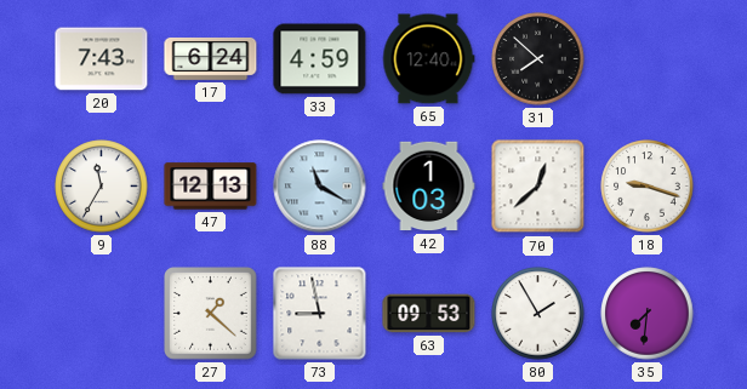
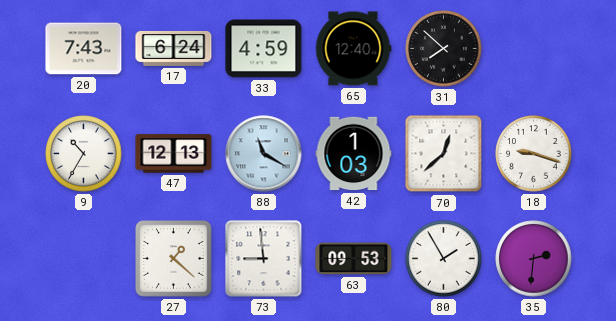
9: 11:35 -> 10:35 (84, 154)
73: 8:58 -> 8:59 (264, 259)
35: 7:31 -> 2:31 (534, 259)
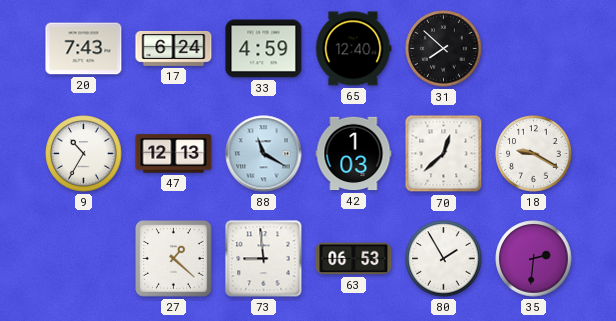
18: 9:18 -> 9:20 (534, 154)
63: 09:53 -> 06:53 (354, 259)
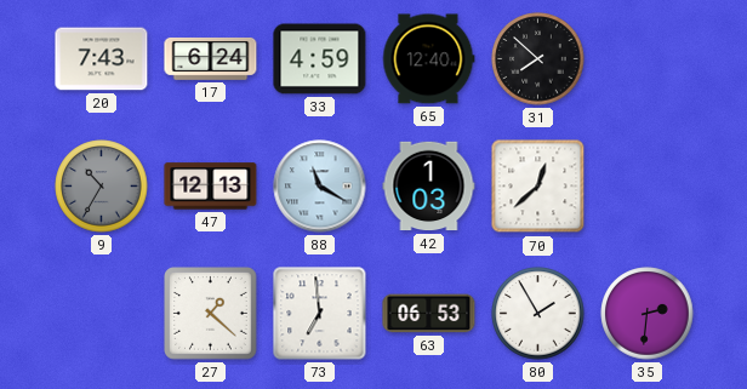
9 dial: white -> grey (102, 187)
18: 9:20 -> none (534, 154)
73: 8:59 -> 6:59 (320, 314)
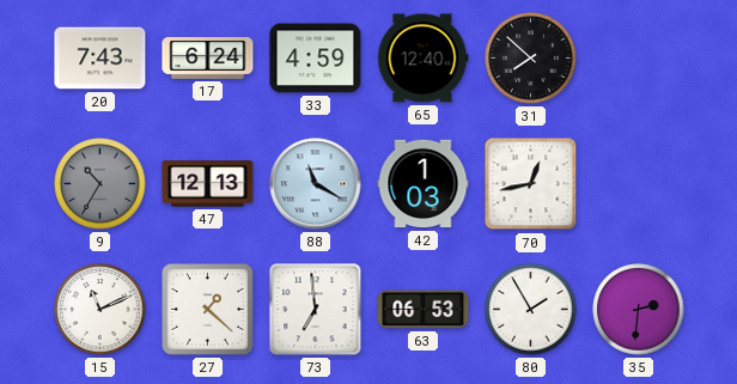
70: 12:38 -> 12:43 (531, 184)
15: none -> 11:11 (100, 310)
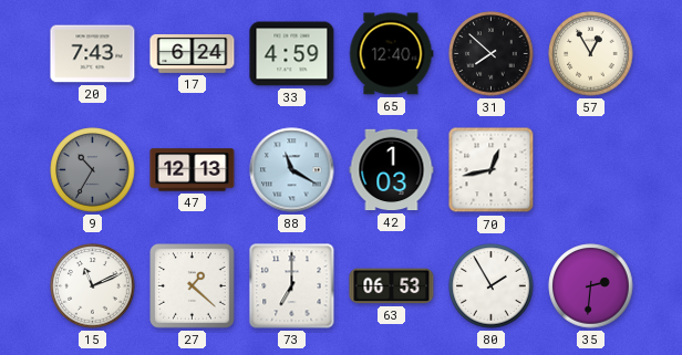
57: none -> 12:55 (591, 54)
73: 6:59 -> 7:00 (292, 286)
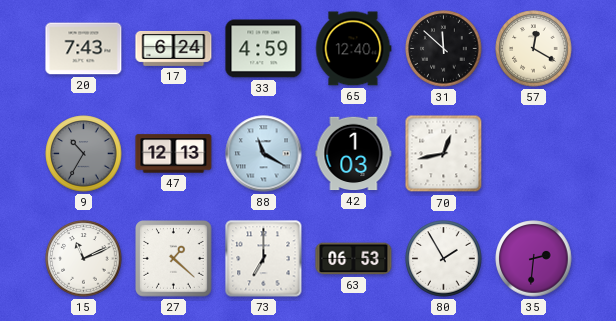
31: 7:52 -> 11:52 (444, 49)
57: 12:55 -> 12:20 (534, 49)
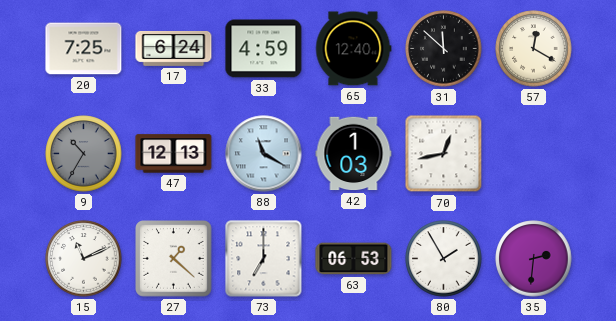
20: 7:43 -> 7:25 (84, 49)
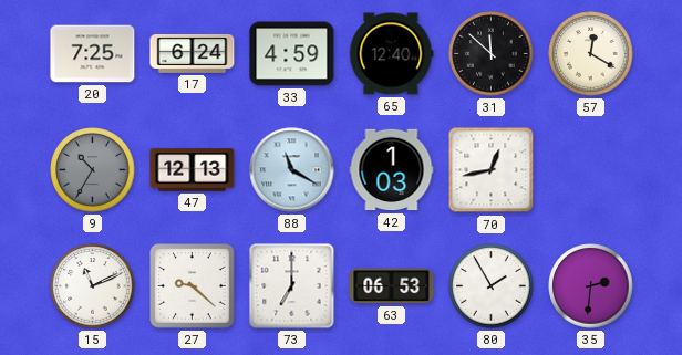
27: 1:22 -> 9:22 (193, 286)
